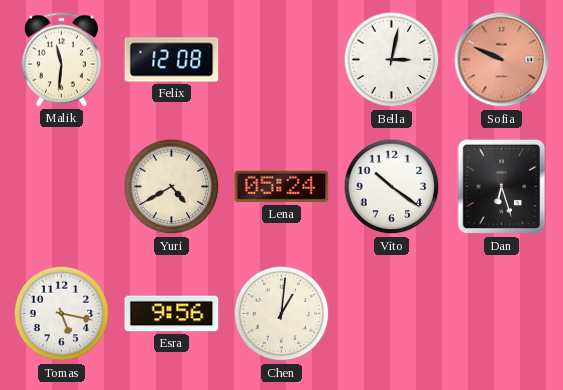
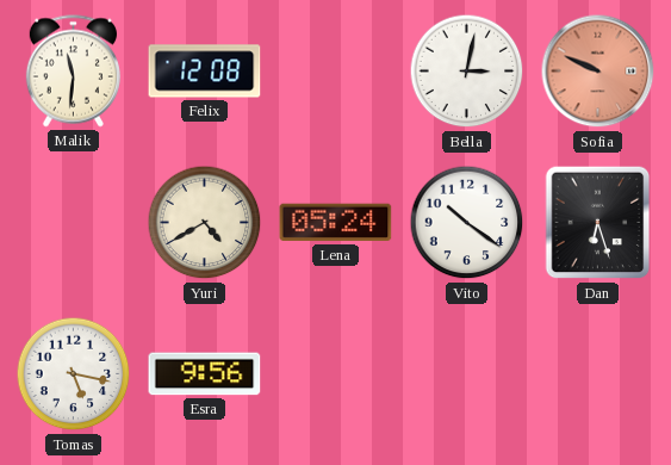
Chen: 1:01 -> none (282, 314)
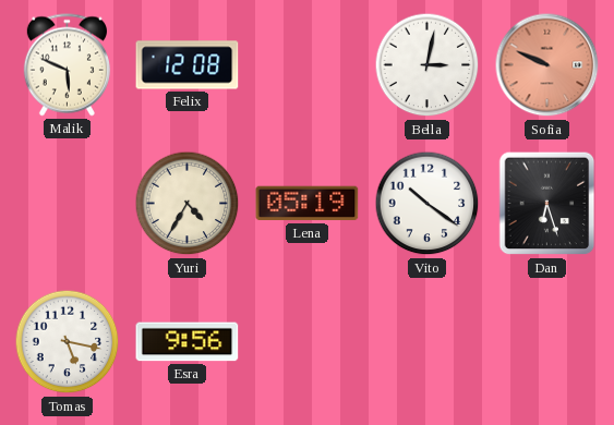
Malik: 11:31 -> 5:49 (67, 65)
Yuri: 4:40 -> 4:35 (188, 204)
Lena: 05:24 -> 05:19 (308, 204)
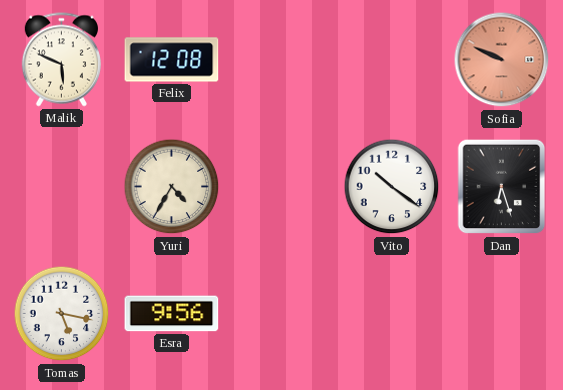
Bella: 3:02 -> none (428, 65)
Lena: 05:19 -> none (308, 204)
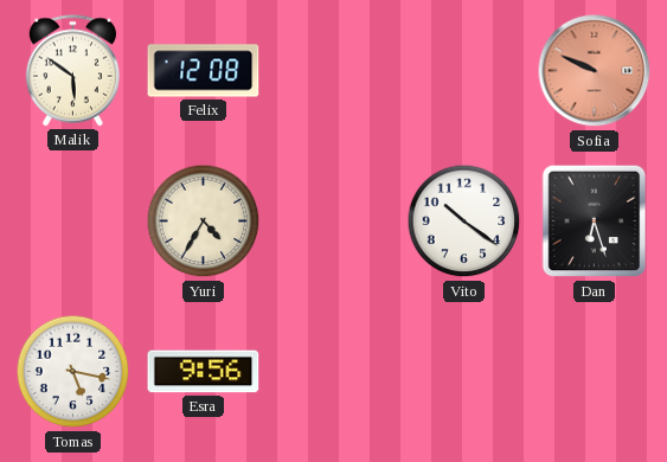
Malik: 5:49 -> 5:51 (72, 71)
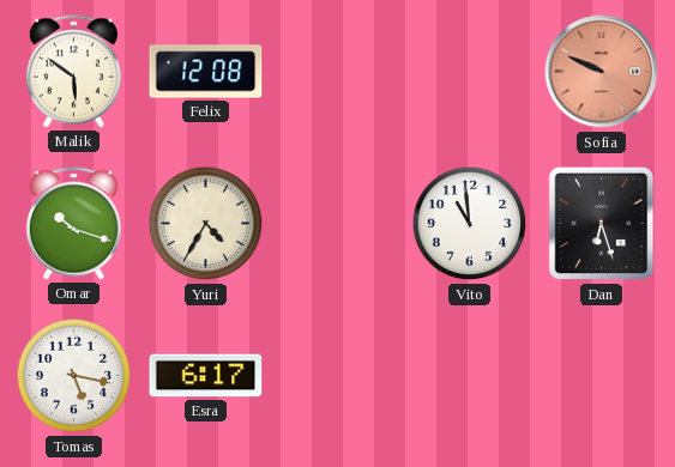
Omar: none -> 10:18 (73, 224)
Vito: 10:21 -> 10:59 (470, 224)
Esra: 9:56 -> 6:17 (206, 376)
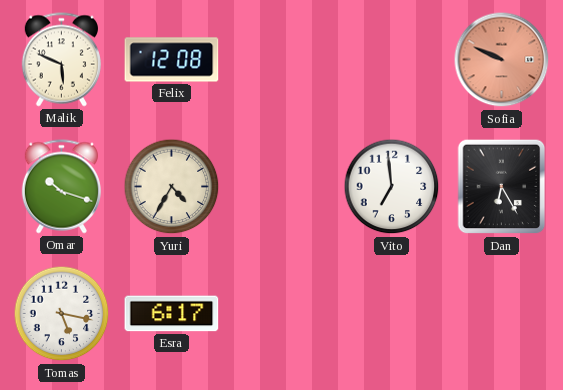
Malik: 5:51 -> 5:49 (61, 60)
Vito: 10:59 -> 6:59 (392, 187)
Dan: 6:27 -> 6:25 (502, 187)
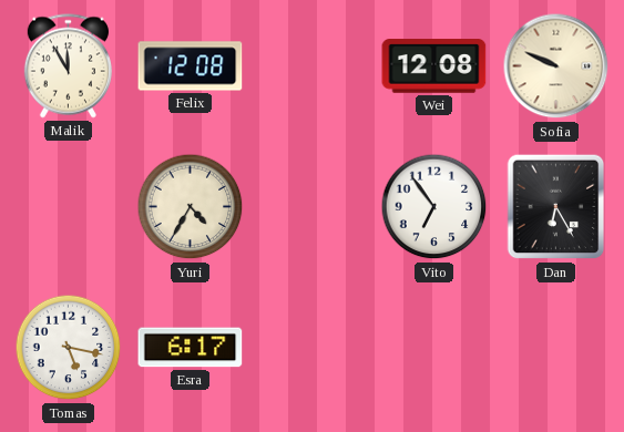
Malik: 5:49 -> 11:55 (68, 66)
Wei: none -> 12:08 (434, 66)
Sofia dial: salmon -> cream (556, 66)
Omar: 10:18 -> none (61, 187)
Vito: 6:59 -> 6:54 (434, 207)
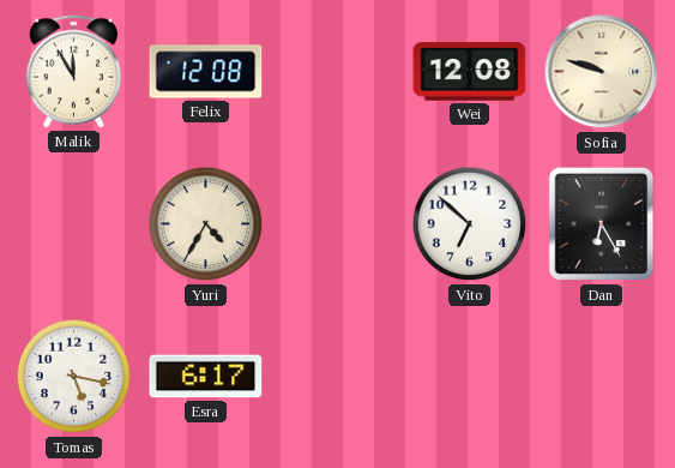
Sofia: 9:49 -> 9:48 (602, 72)
Vito: 6:54 -> 6:52 (470, 224)
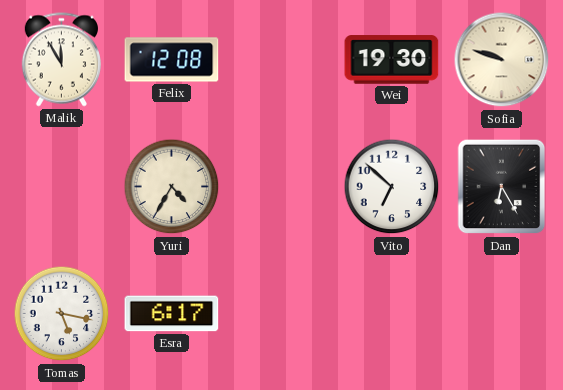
Wei: 12:08 -> 19:30 (392, 60)
